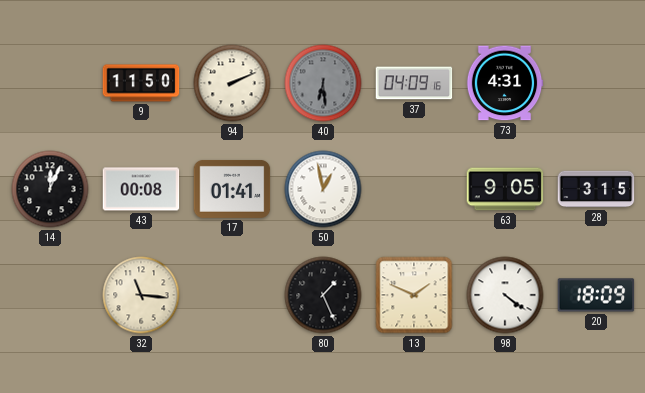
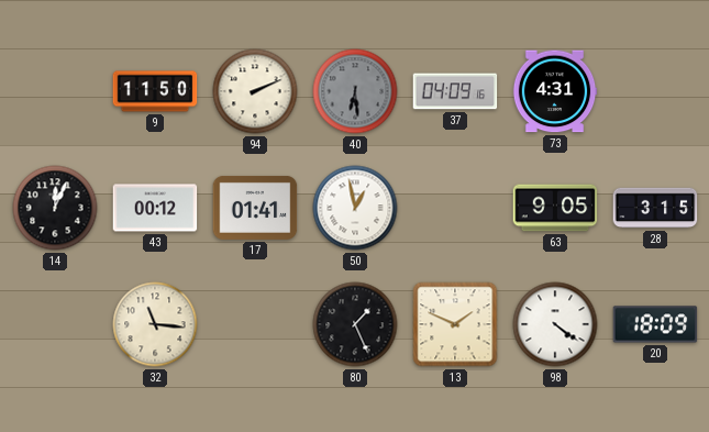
43: 00:08 -> 00:12 (155, 208)
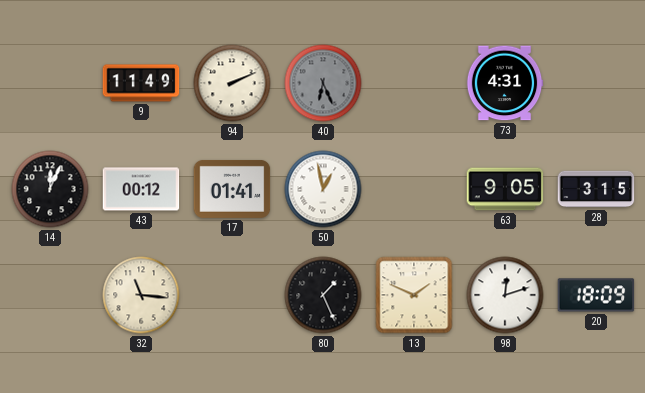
9: 11:50 -> 11:49 (141, 83)
40: 6:29 -> 6:26 (323, 83)
37: 04:09 -> none (455, 91)
98: 4:21 -> 12:12 (505, 295)
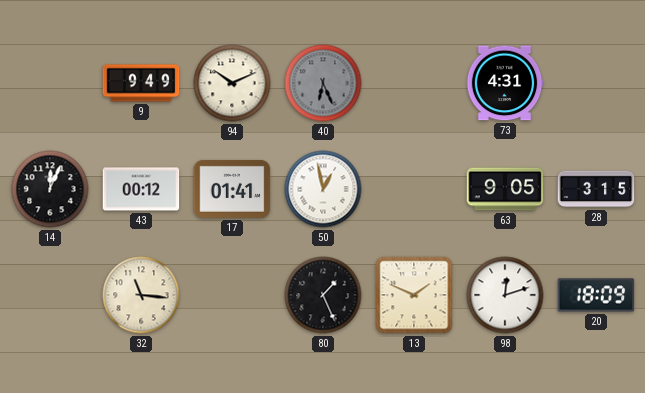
9: 11:49 -> 9:49 (141, 83)
94: 2:11 -> 10:11 (232, 83)
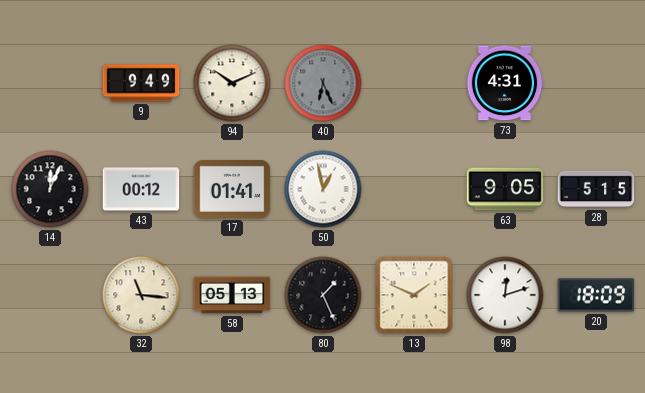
28: 3:15 -> 5:15 (596, 189)
58: none -> 05:13 (232, 295)
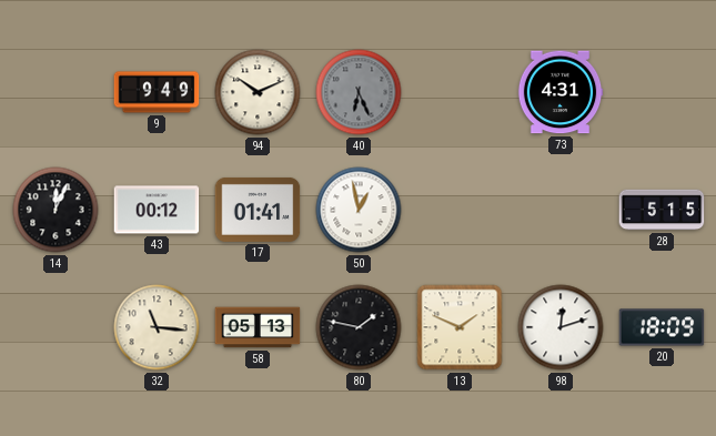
63: 9:05 -> none (505, 189)
80: 1:26 -> 1:47 (359, 327)
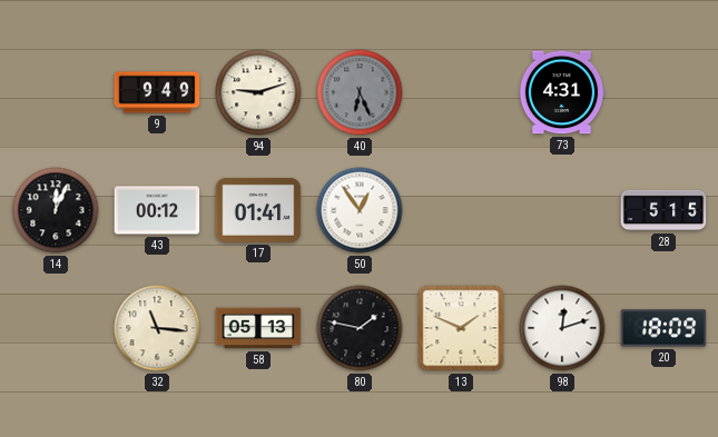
94: 10:11 -> 9:12 (258, 92)
50: 12:58 -> 12:54 (360, 210)
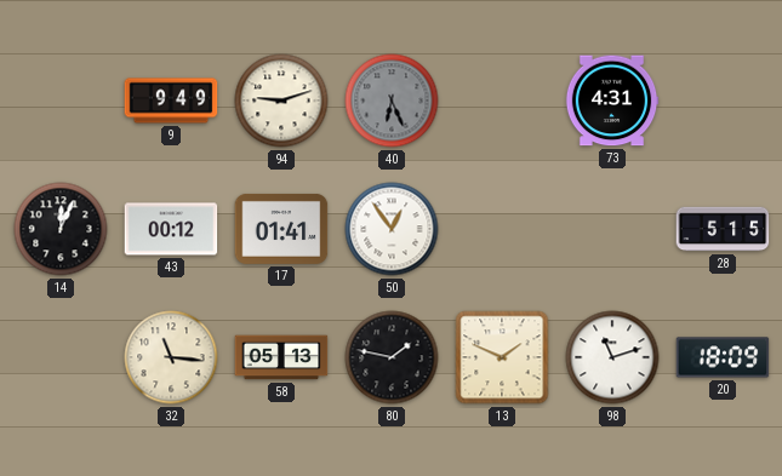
98: 12:12 -> 11:12 (612, 357)
